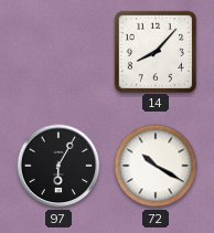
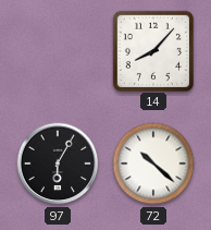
72: 10:20 -> 10:22 (153, 164)
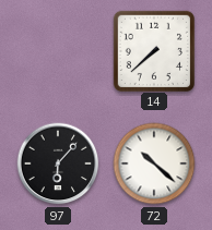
14: 8:07 -> 7:38 (153, 50)
97: 6:05 -> 6:07 (58, 164)
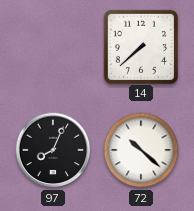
97: 6:07 -> 8:04 (53, 150)
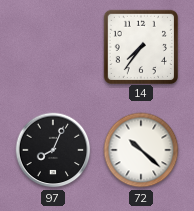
14: 7:38 -> 7:36 (140, 46)
